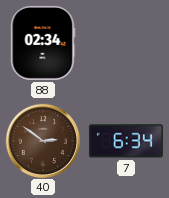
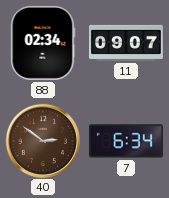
11: none -> 09:07 (126, 43)
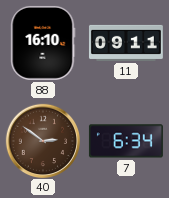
88: 02:34 -> 16:10 (43, 43)
11: 09:07 -> 09:11 (126, 43)
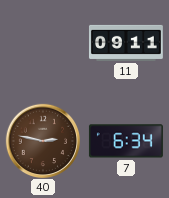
88: 16:10 -> none (43, 43)
40: 2:51 -> 2:47 (42, 140)
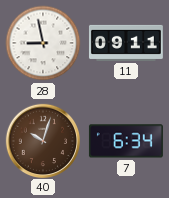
28: none -> 8:58 (43, 43)
40: 2:47 -> 10:03 (42, 140)
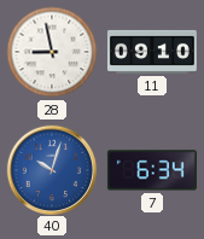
11: 09:11 -> 09:10 (152, 52)
40 dial: brown -> blue (51, 169)
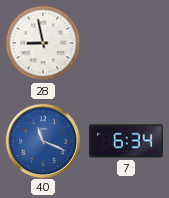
11: 09:10 -> none (152, 52)
40: 10:03 -> 11:19 (42, 140)
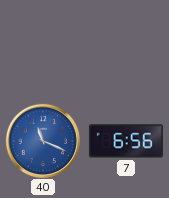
28: 8:58 -> none (43, 43)
7: 6:34 -> 6:56 (126, 141)
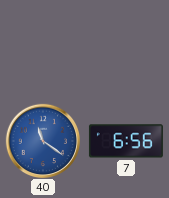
40: 11:19 -> 11:21 (42, 140)
